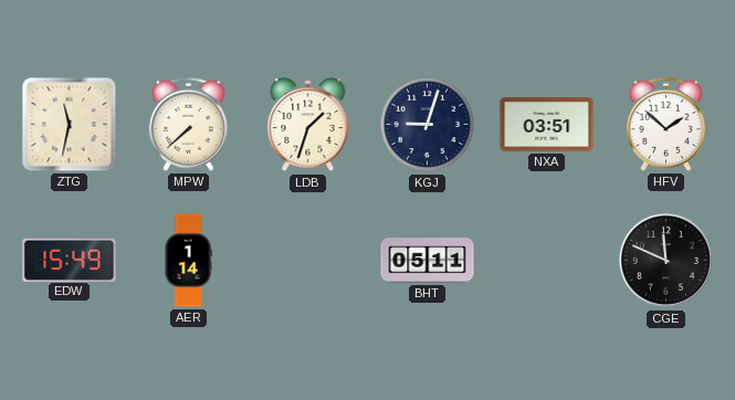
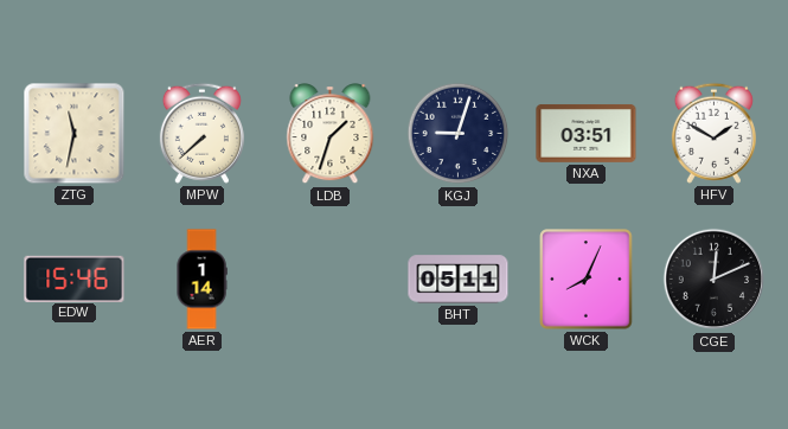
HFV: 1:52 -> 1:50 (713, 133)
EDW: 15:49 -> 15:46 (75, 278)
WCK: none -> 8:04 (587, 280)
CGE: 11:49 -> 12:11 (715, 280)
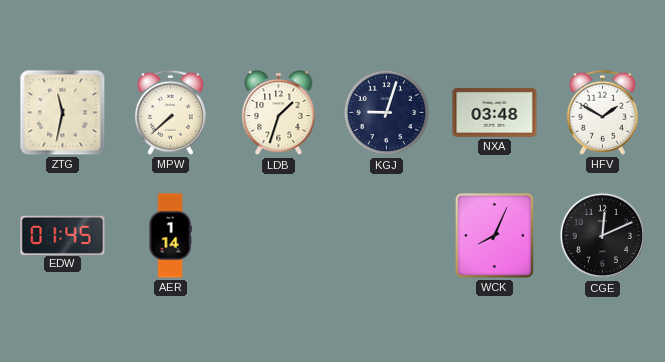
NXA: 03:51 -> 03:48 (495, 112)
EDW: 15:46 -> 01:45 (63, 235)
BHT: 05:11 -> none (459, 280)
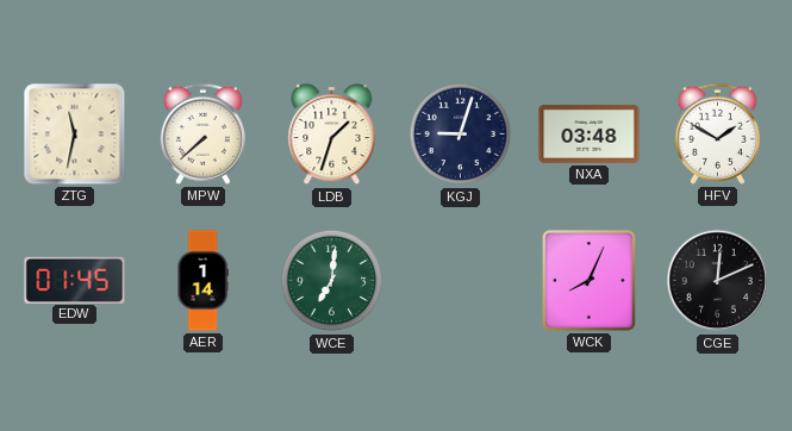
WCE: none -> 7:01 (332, 281)
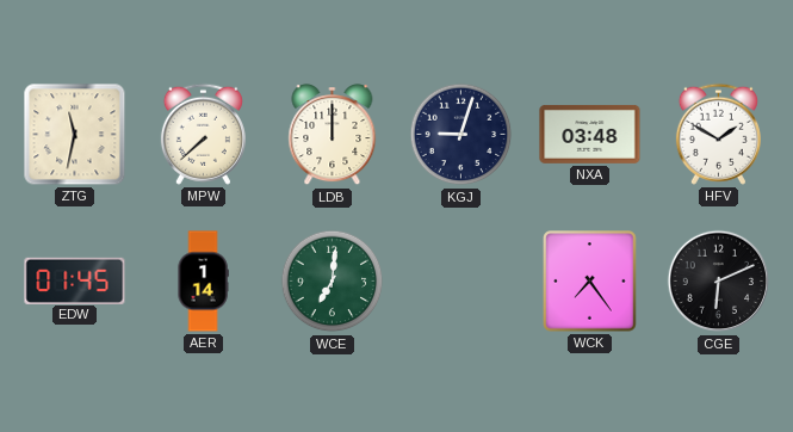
LDB: 1:33 -> 12:00 (333, 135)
WCK: 8:04 -> 7:24 (590, 282)
CGE: 12:11 -> 6:11 (719, 282)
